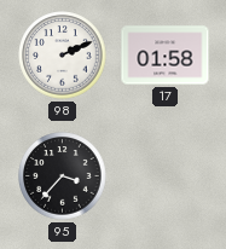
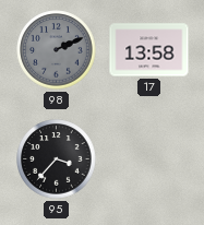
98 dial: white -> grey (57, 50)
17: 01:58 -> 13:58 (149, 50)
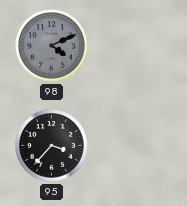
98: 2:11 -> 4:11 (52, 46)
17: 13:58 -> none (149, 50)
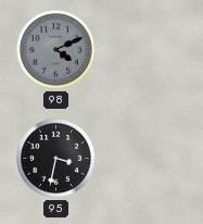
95: 3:37 -> 3:32 (56, 159)
